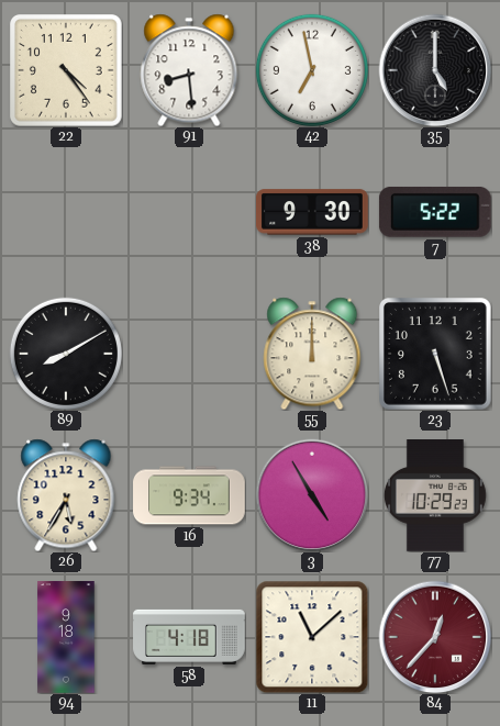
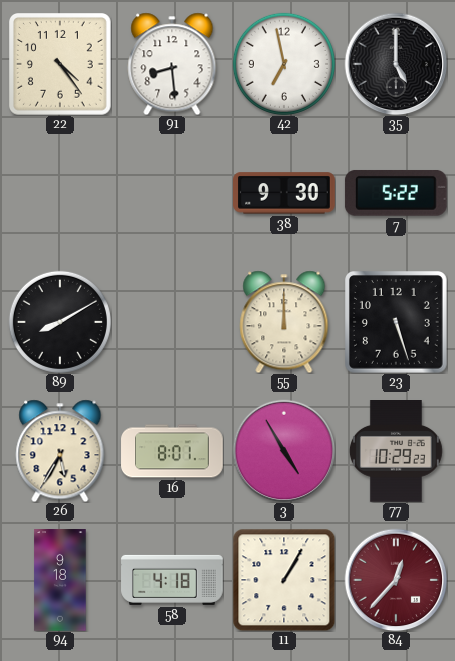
16: 9:34 -> 8:01 (172, 451)
11: 11:08 -> 1:05 (284, 580)
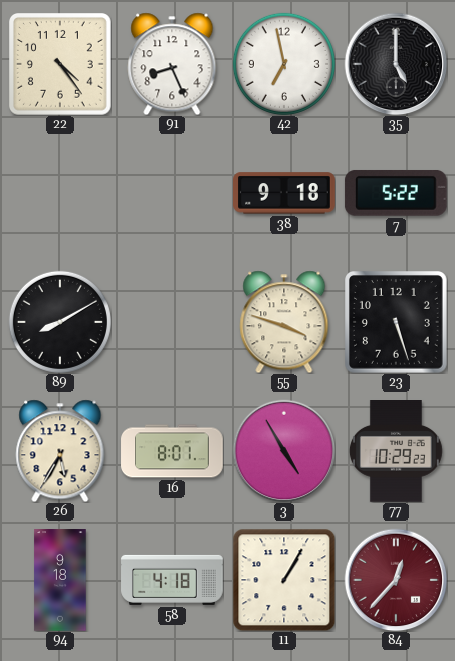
91: 8:29 -> 8:26 (172, 64)
38: 9:30 -> 9:18 (285, 193)
55: 12:00 -> 3:48 (284, 322)
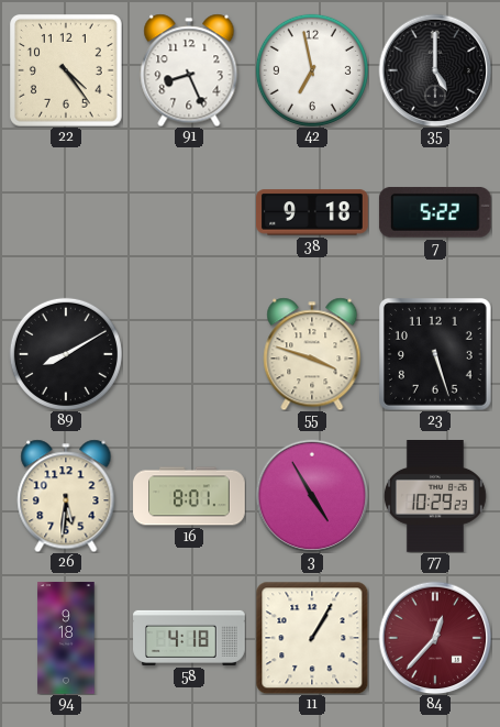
26: 5:35 -> 5:31 (66, 496)
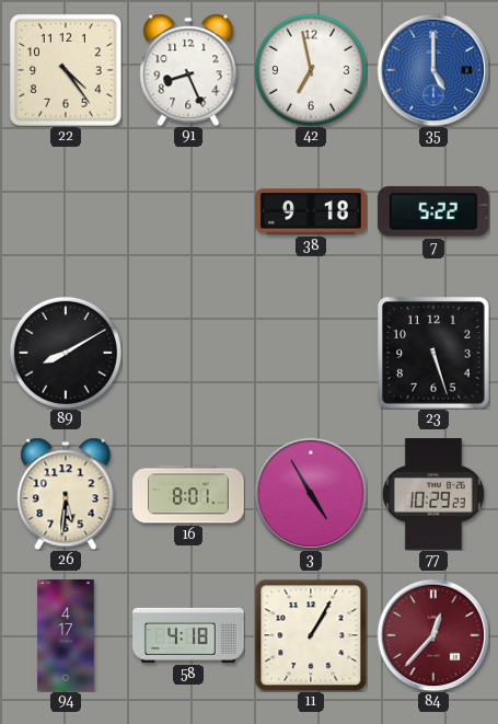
35 dial: black -> blue (433, 70)
55: 3:48 -> none (312, 354)
94: 9:18 -> 4:17 (66, 635)
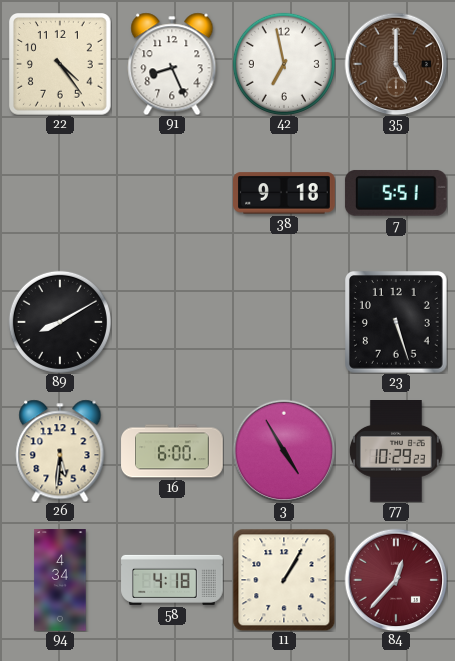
35 dial: blue -> brown (396, 64)
7: 5:22 -> 5:51 (396, 193)
16: 8:01 -> 6:00 (172, 451)
94: 4:17 -> 4:34 (60, 580)
